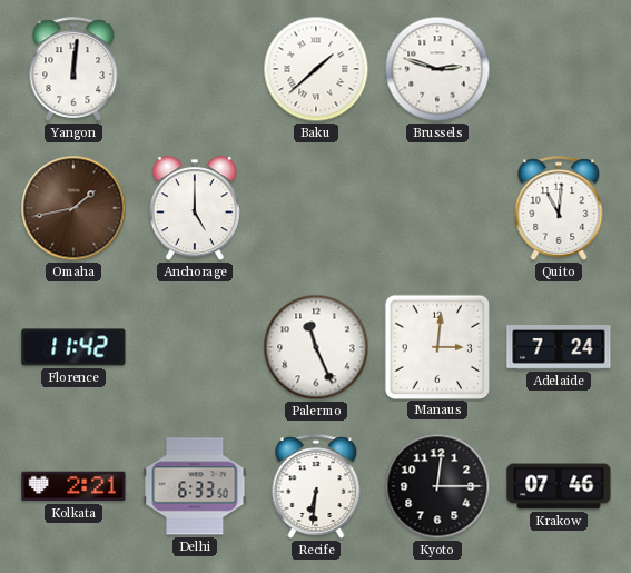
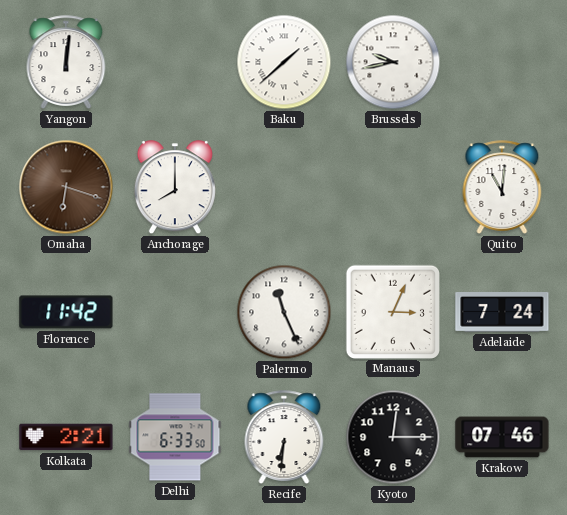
Brussels: 2:48 -> 9:43 (393, 62)
Omaha: 1:43 -> 6:18 (66, 187)
Anchorage: 5:00 -> 8:00 (175, 188)
Manaus: 3:01 -> 3:04 (392, 311)
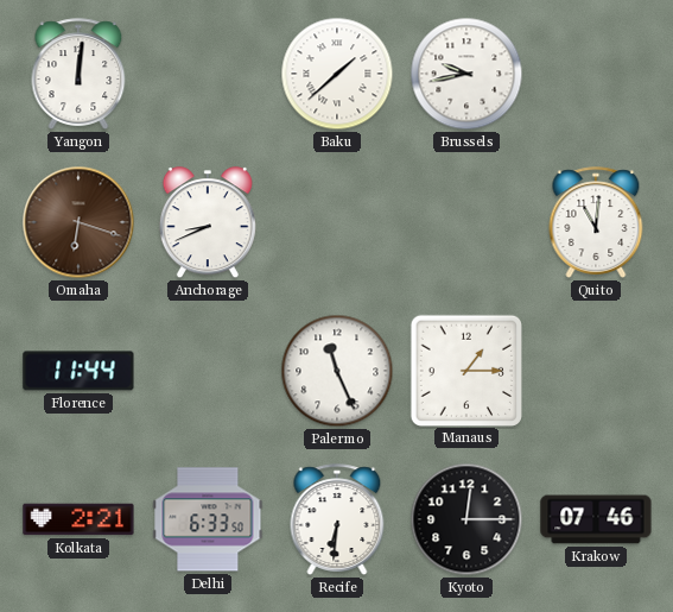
Anchorage: 8:00 -> 8:41 (208, 223)
Florence: 11:42 -> 11:44 (78, 371)
Manaus: 3:04 -> 1:15 (465, 370)
Adelaide: 7:24 -> none (502, 313)
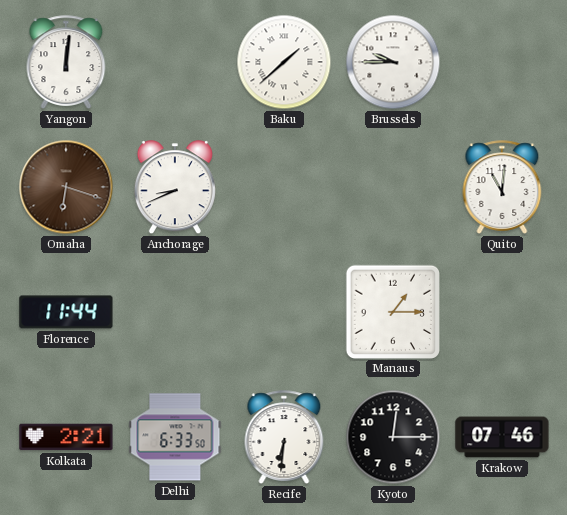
Brussels: 9:43 -> 9:45 (393, 62)
Palermo: 11:26 -> none (337, 371)
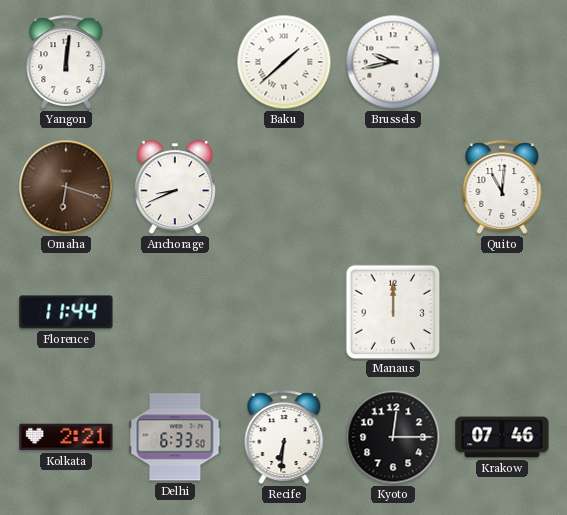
Brussels: 9:45 -> 9:43 (393, 62)
Manaus: 1:15 -> 12:00 (392, 311)
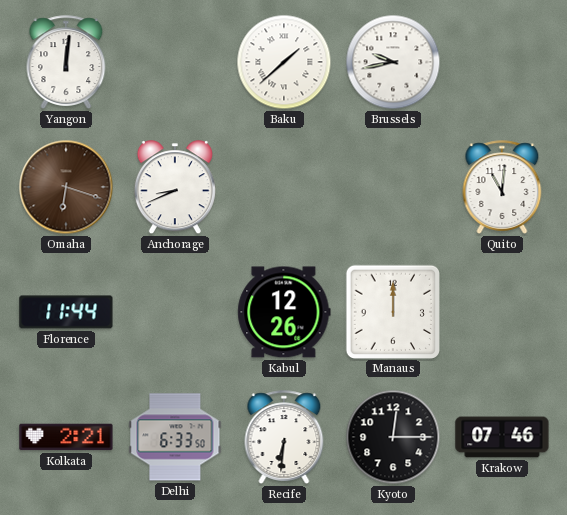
Kabul: none -> 12:26 (284, 312)
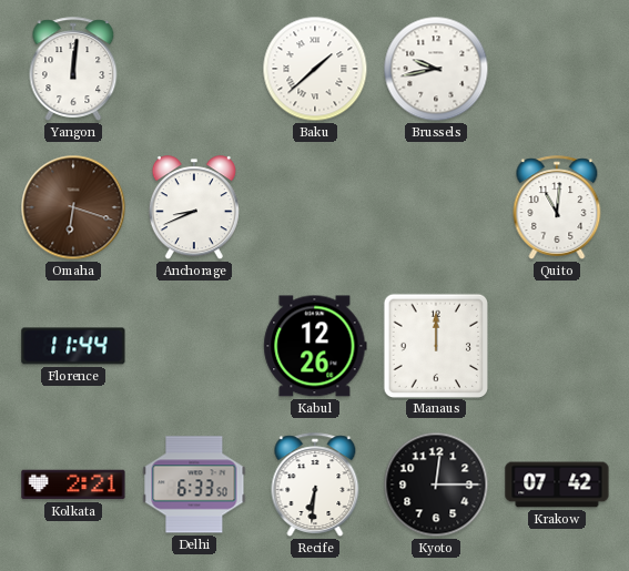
Krakow: 07:46 -> 07:42 (557, 485)
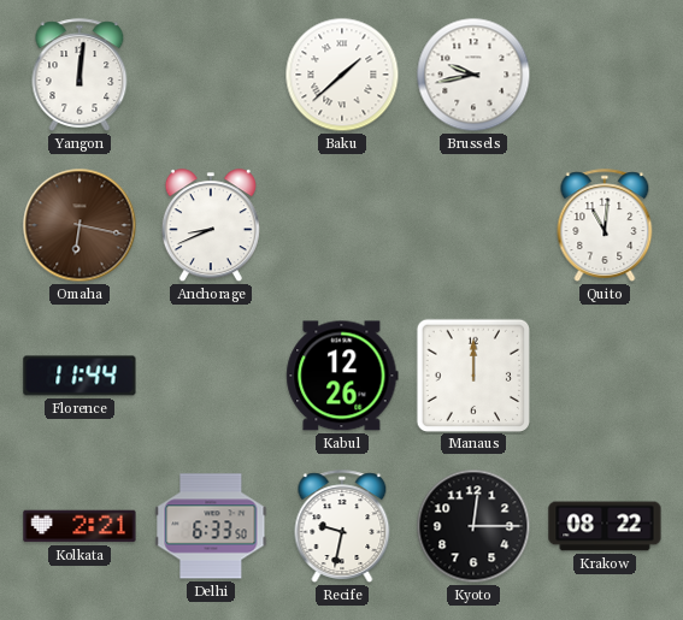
Omaha: 6:18 -> 6:17 (80, 225)
Recife: 6:31 -> 9:32 (342, 526)
Krakow: 07:42 -> 08:22 (605, 526)
